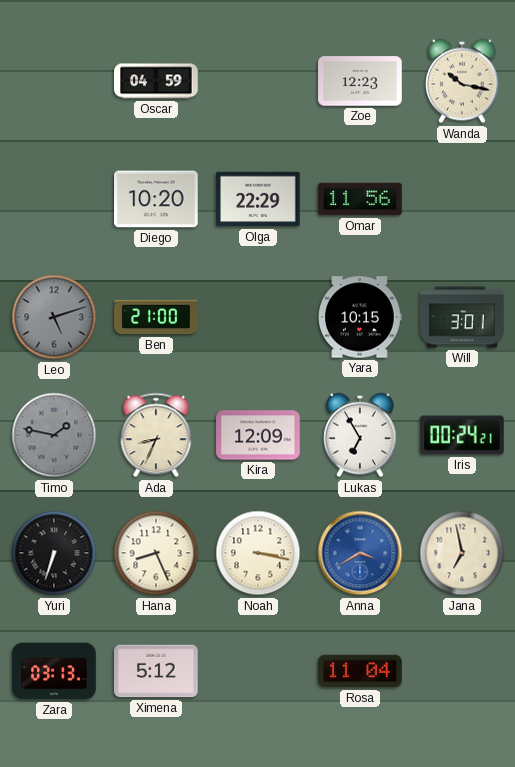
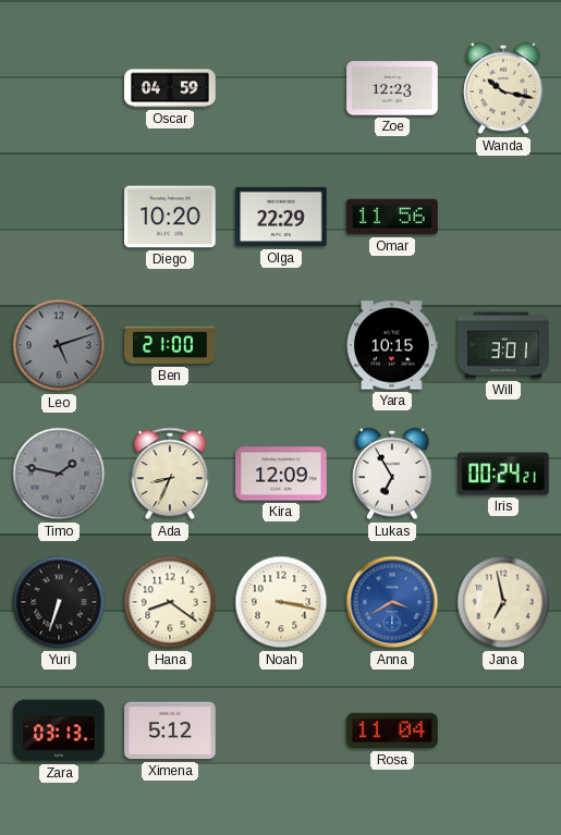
Hana: 8:26 -> 8:21 (170, 602)
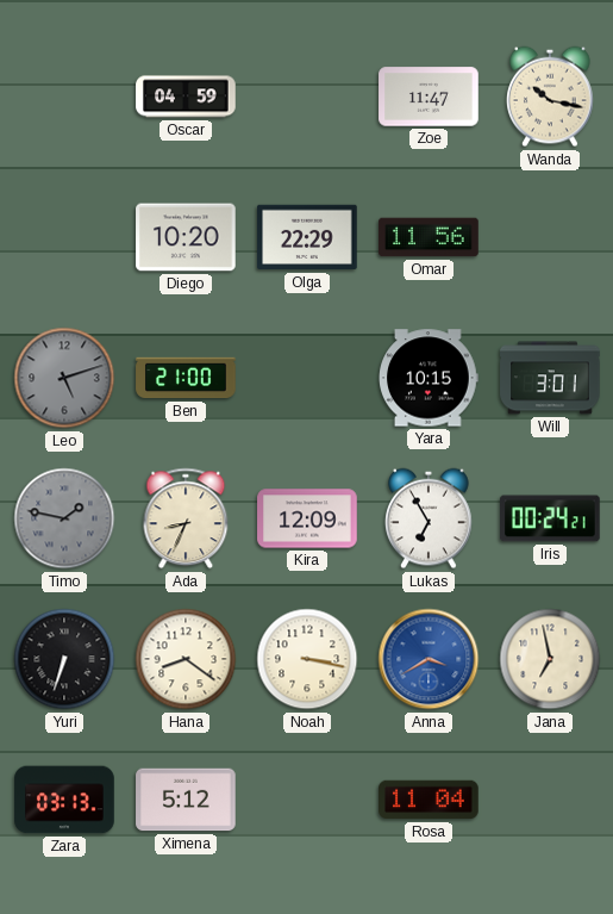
Zoe: 12:23 -> 11:47 (429, 97)
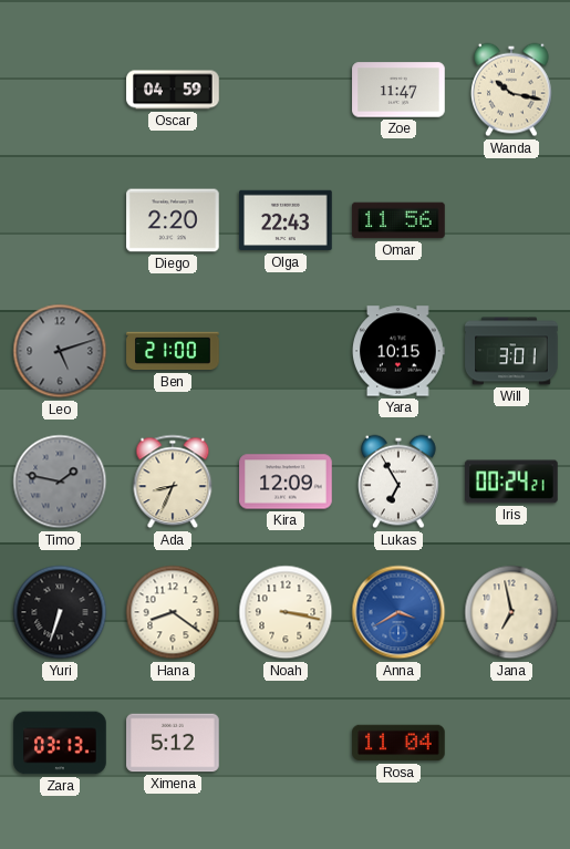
Diego: 10:20 -> 2:20 (173, 220)
Olga: 22:29 -> 22:43 (286, 220)
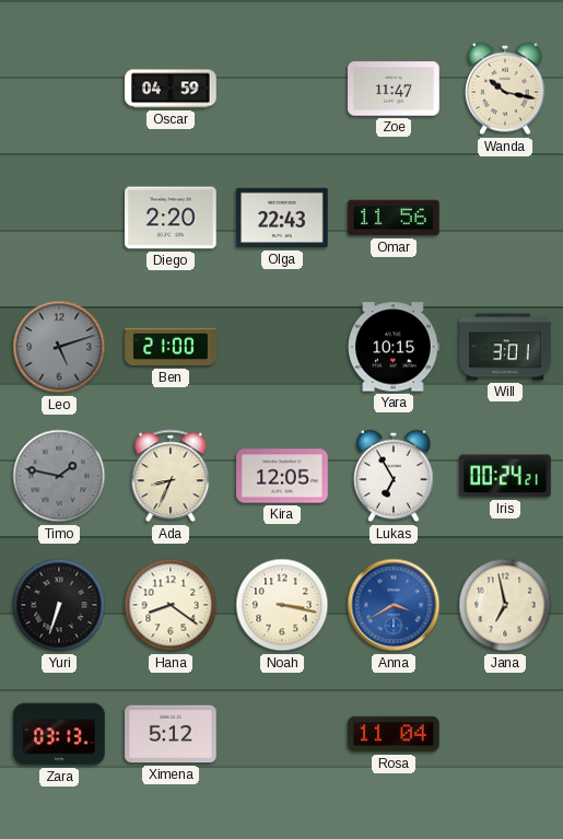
Kira: 12:09 -> 12:05 (282, 476)
